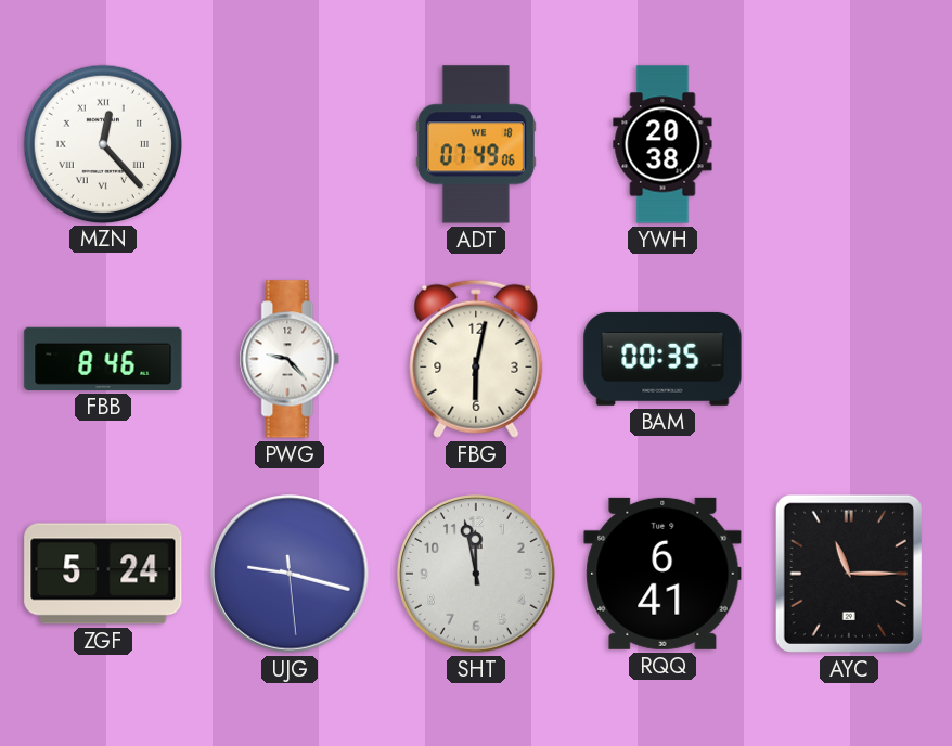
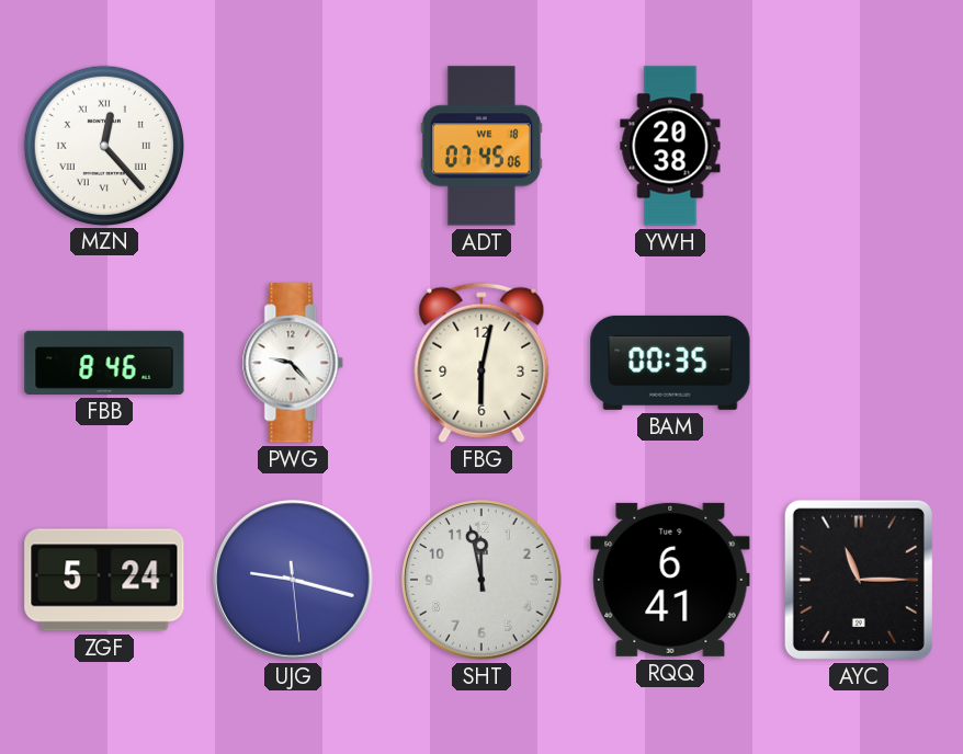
ADT: 07:49 -> 07:45 (482, 146)
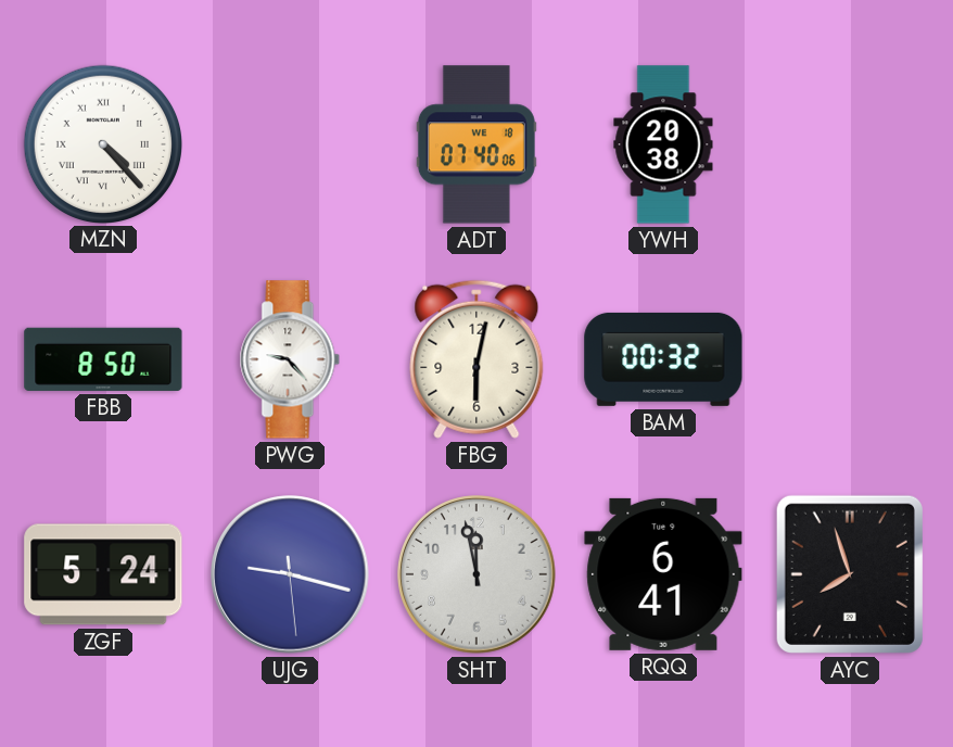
MZN: 12:23 -> 4:23 (102, 143)
ADT: 07:45 -> 07:40 (476, 144)
FBB: 8:46 -> 8:50 (103, 359)
BAM: 00:35 -> 00:32 (663, 359)
AYC: 11:15 -> 7:57 (850, 574)
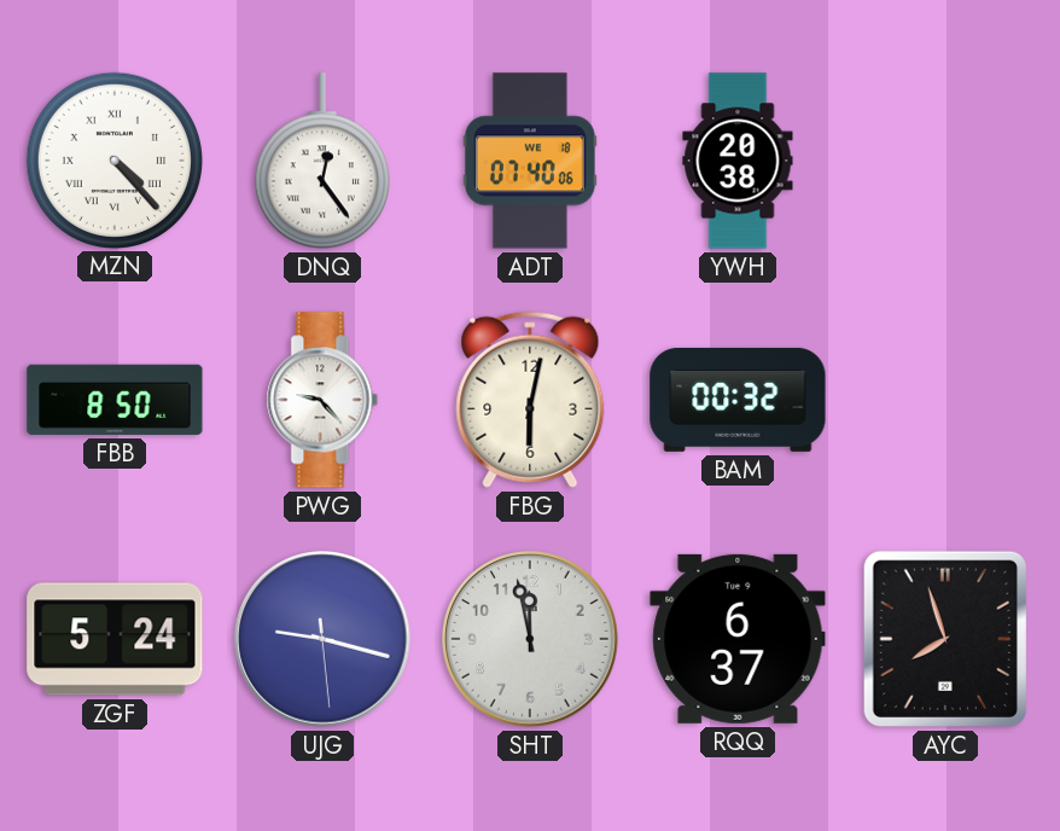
DNQ: none -> 12:24 (322, 161)
RQQ: 6:41 -> 6:37 (738, 639)
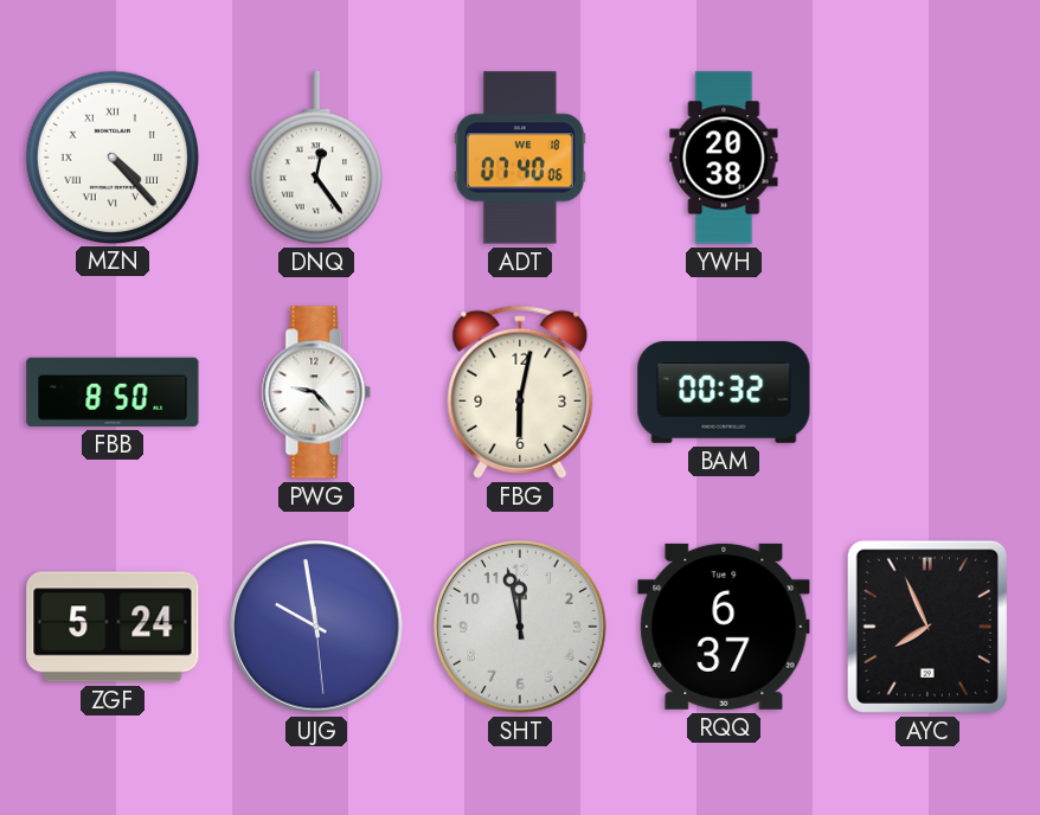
UJG: 9:17 -> 9:58 (316, 627)
AYC: 7:57 -> 7:56 (927, 627)
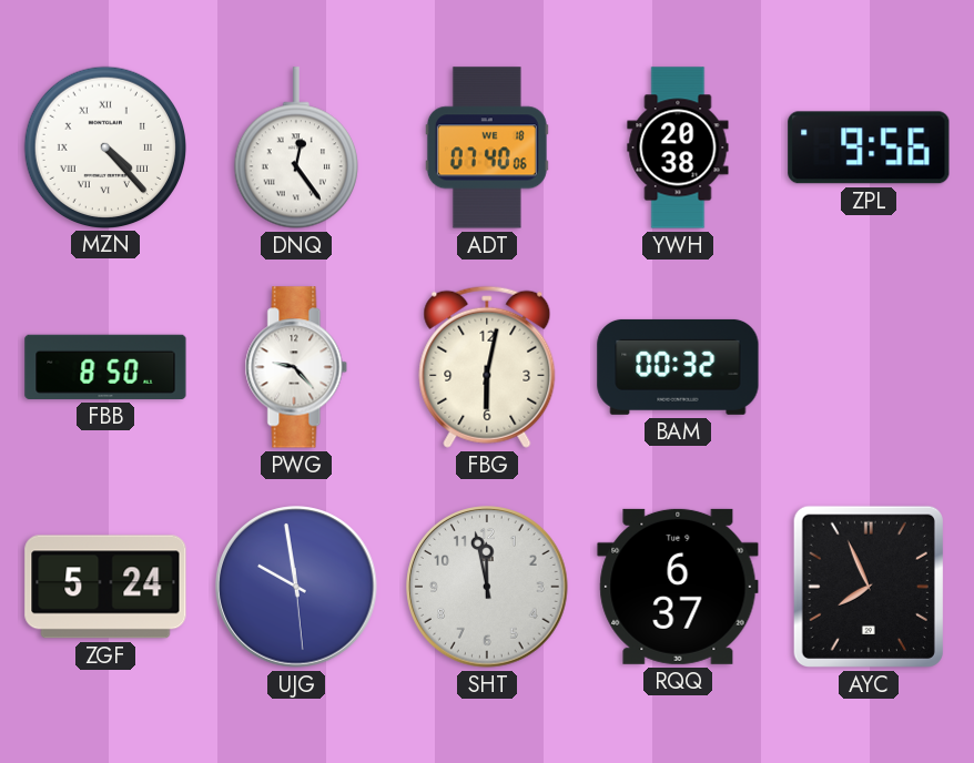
ZPL: none -> 9:56 (869, 147)
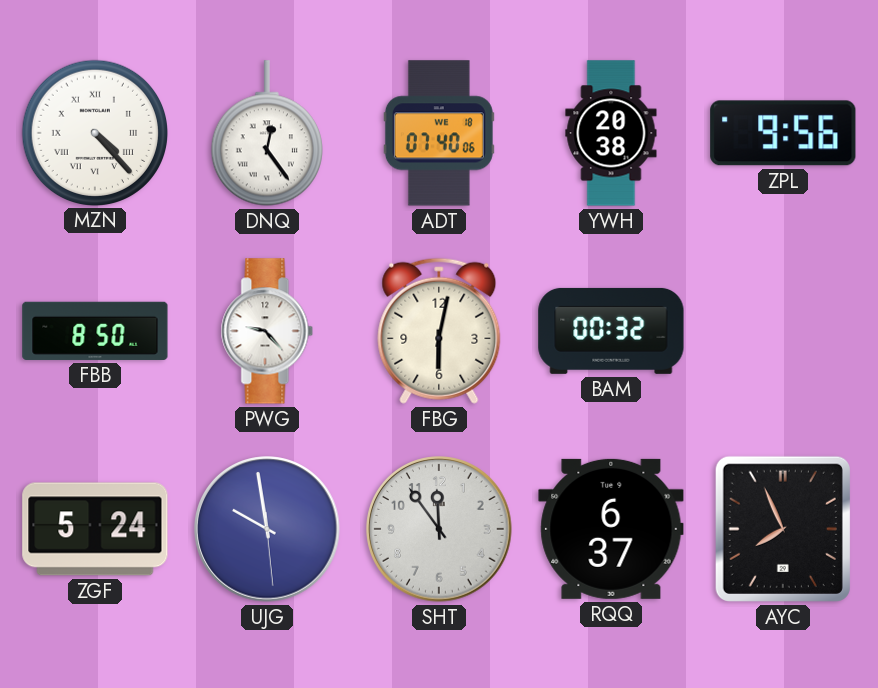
SHT: 11:58 -> 11:54 (439, 529)
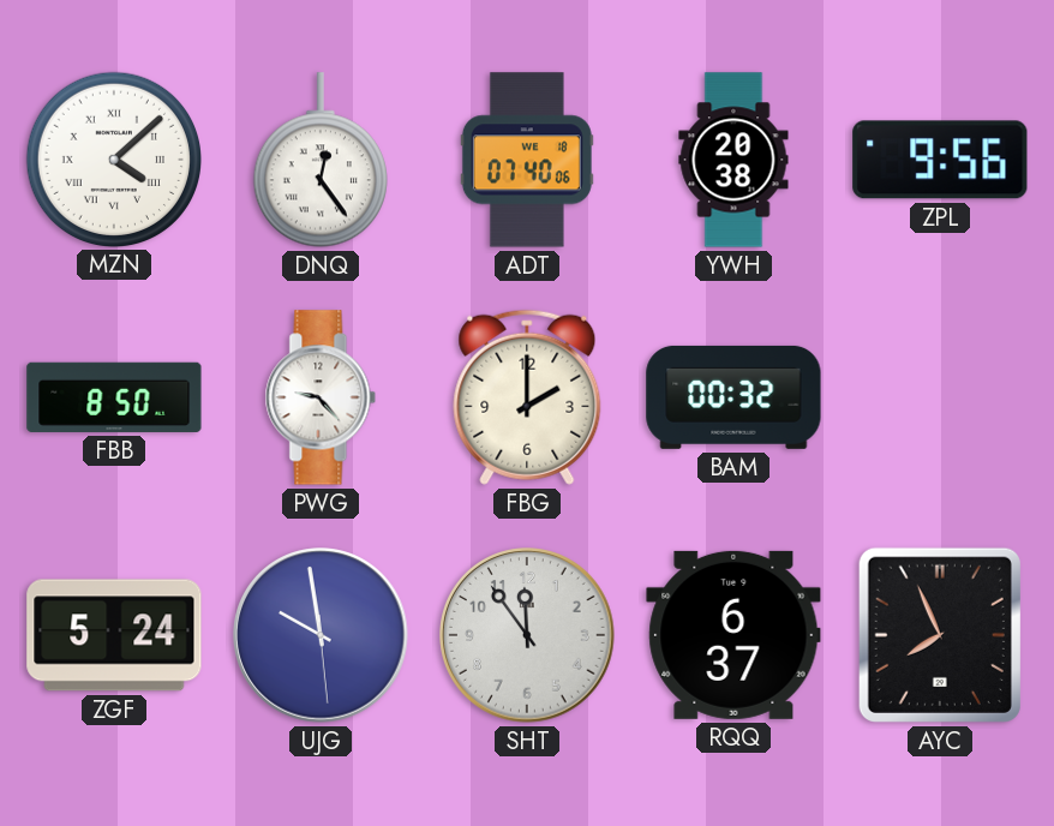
MZN: 4:23 -> 4:08 (113, 158)
FBG: 6:02 -> 2:00 (527, 397)
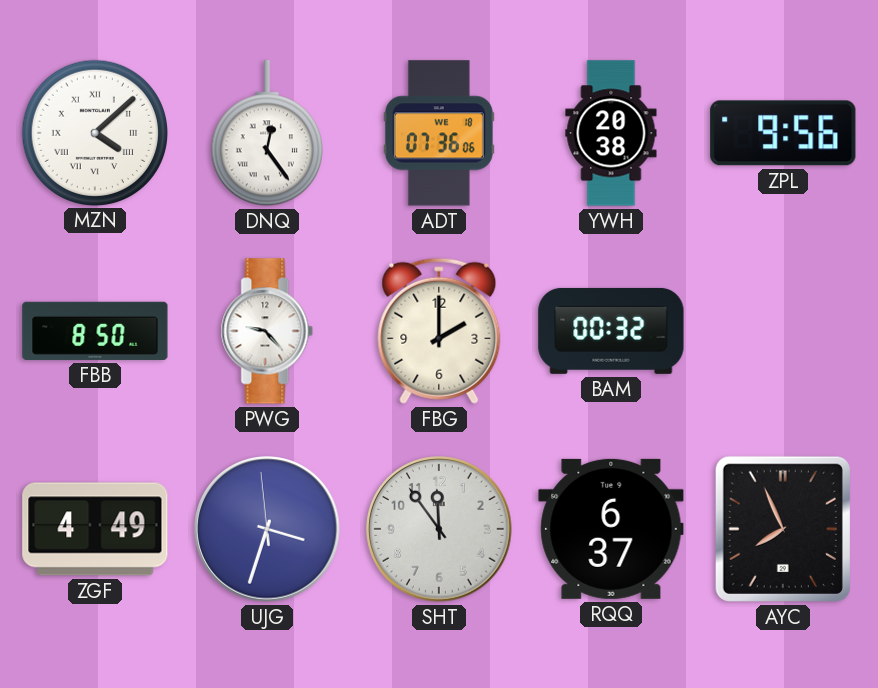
ADT: 07:40 -> 07:36 (439, 133)
ZGF: 5:24 -> 4:49 (95, 529)
UJG: 9:58 -> 3:32 (267, 529)
